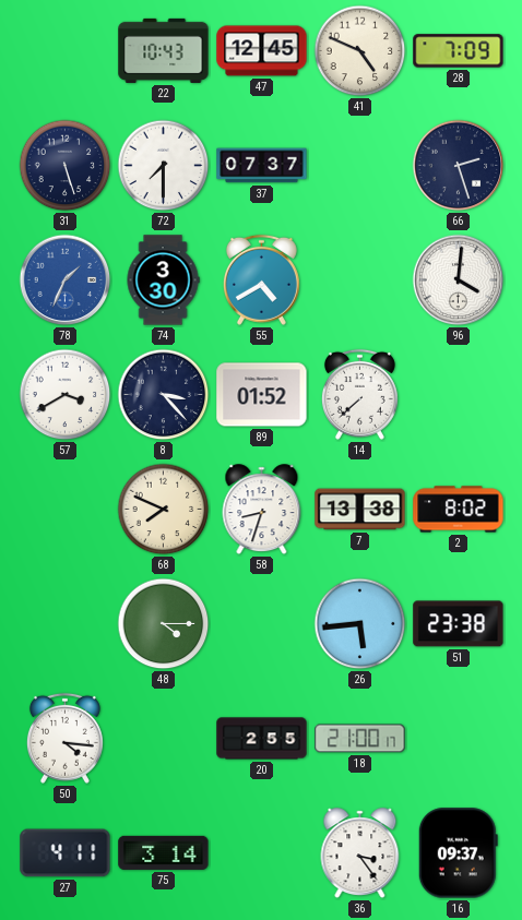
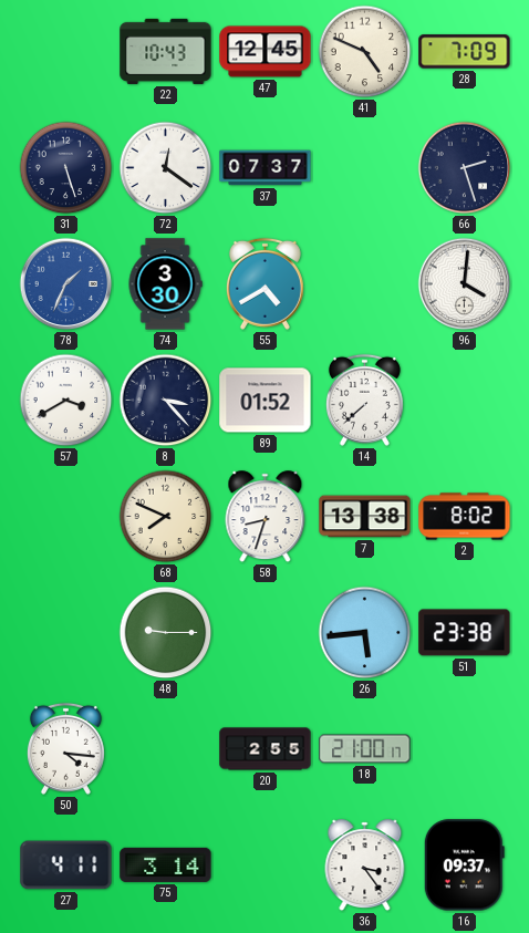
72: 7:30 -> 12:21 (166, 168)
48: 4:15 -> 9:15 (166, 633)
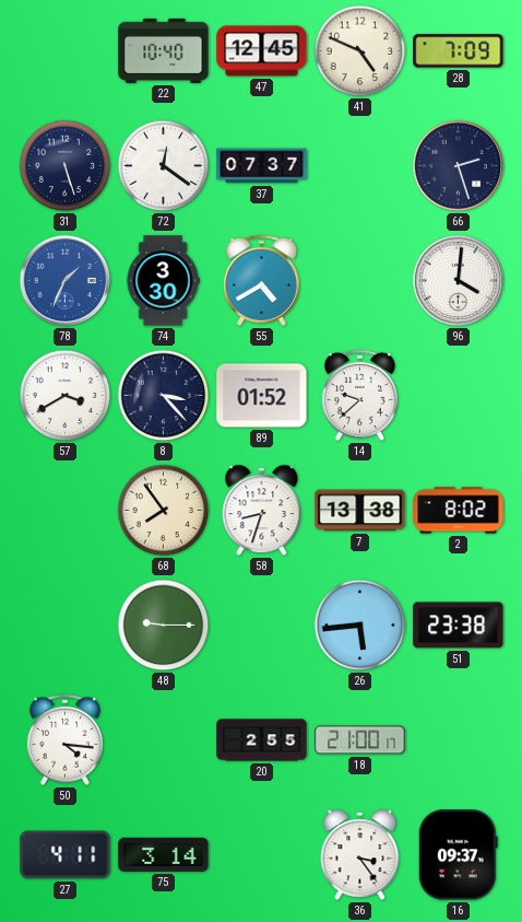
22: 10:43 -> 10:40 (164, 50)
14: 7:38 -> 9:38 (359, 395)
68: 7:49 -> 7:54 (164, 511)
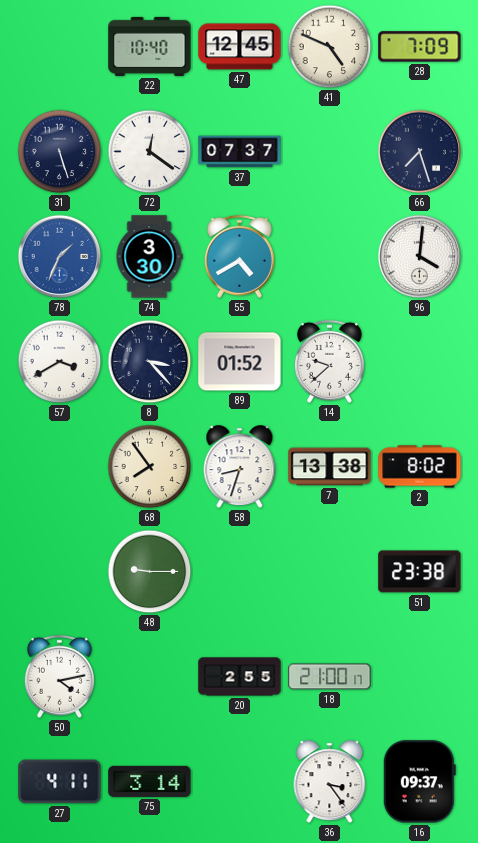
66: 2:27 -> 7:27 (420, 152)
26: 5:44 -> none (360, 626)
50: 4:16 -> 4:13 (59, 676)
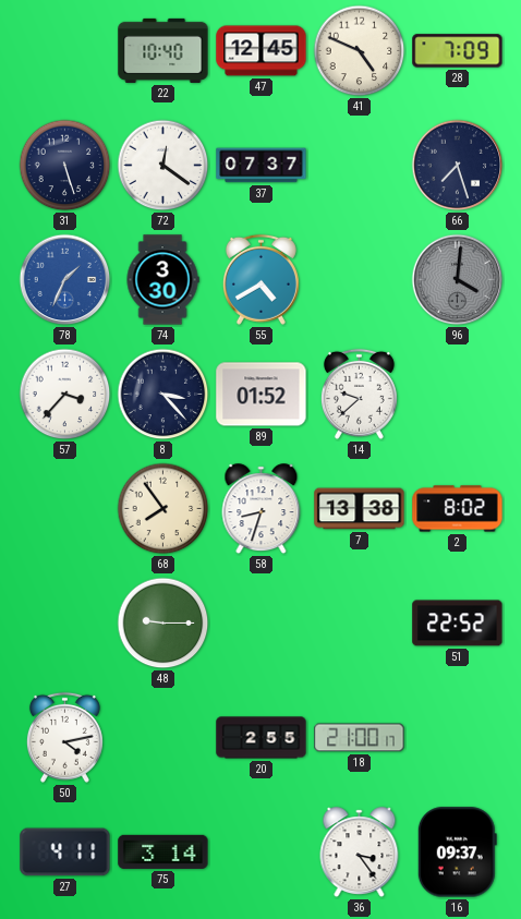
96 dial: white -> grey (458, 280)
57: 3:40 -> 3:37 (65, 395)
51: 23:38 -> 22:52 (458, 624)
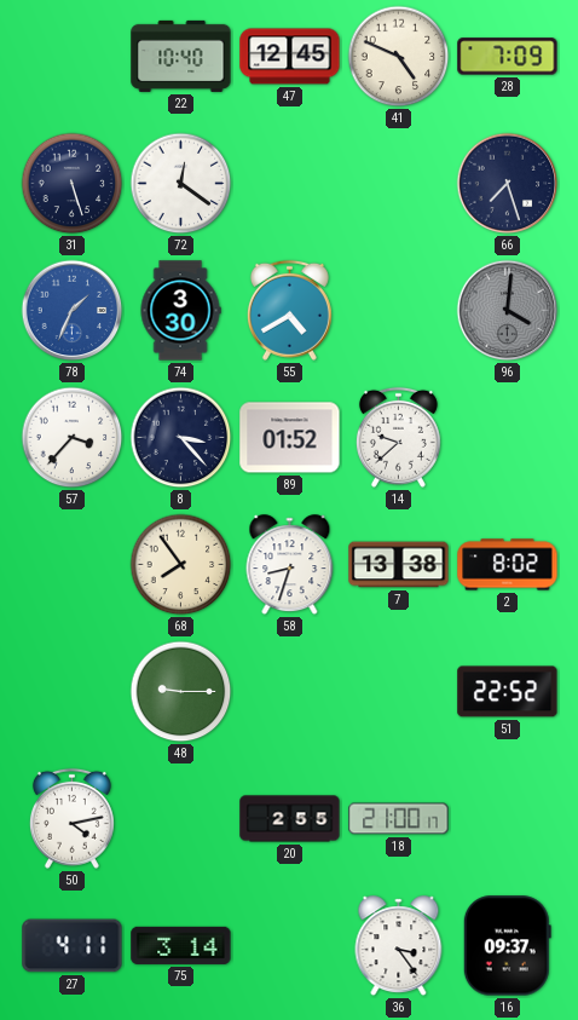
37: 07:37 -> none (262, 166)
